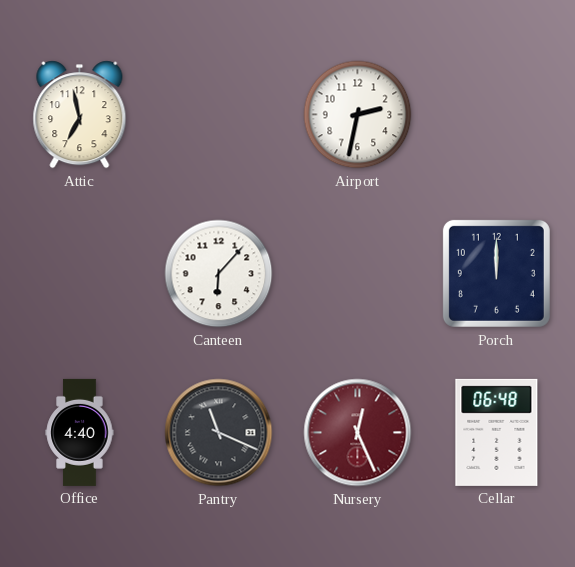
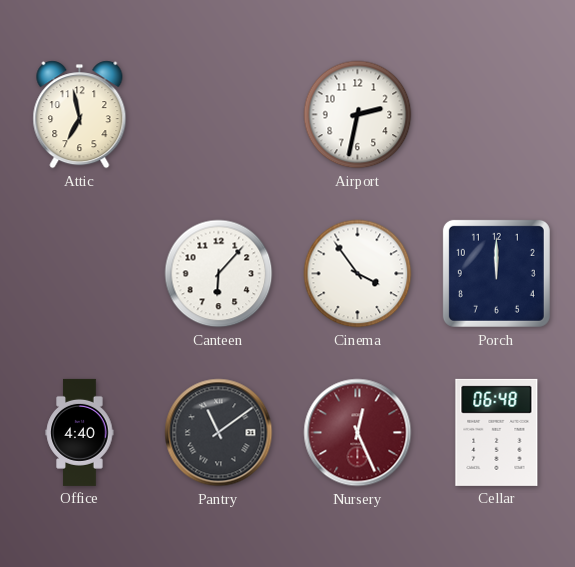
Cinema: none -> 3:54 (358, 274)
Pantry: 11:19 -> 11:09 (219, 433)
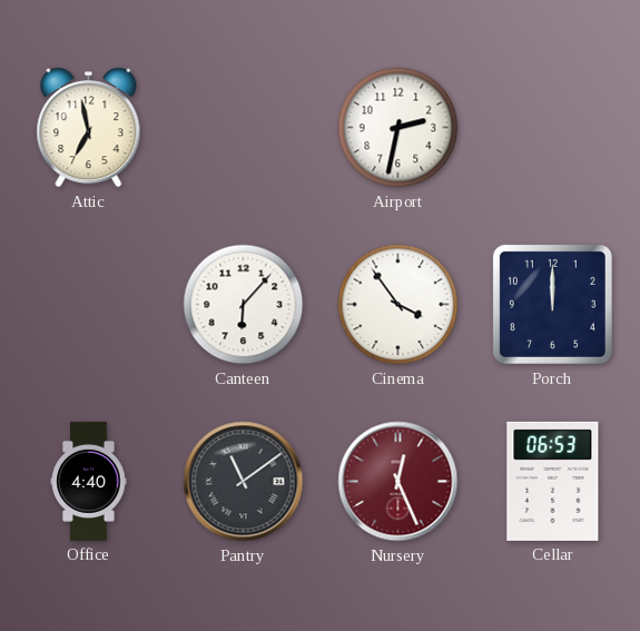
Cellar: 06:48 -> 06:53 (553, 481)
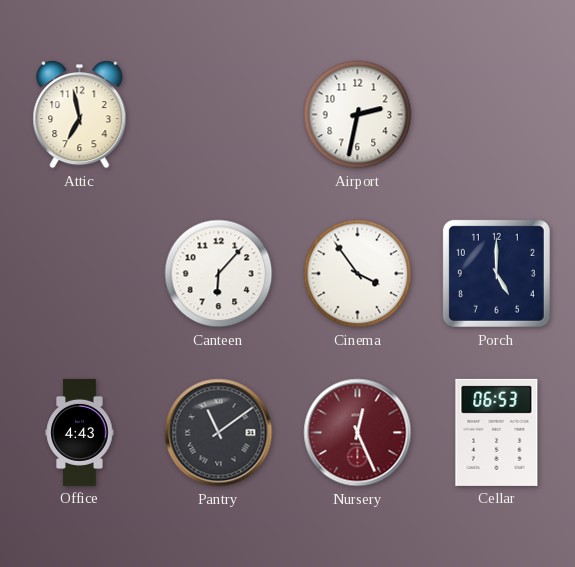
Porch: 12:00 -> 5:00 (496, 273)
Office: 4:40 -> 4:43 (80, 432)
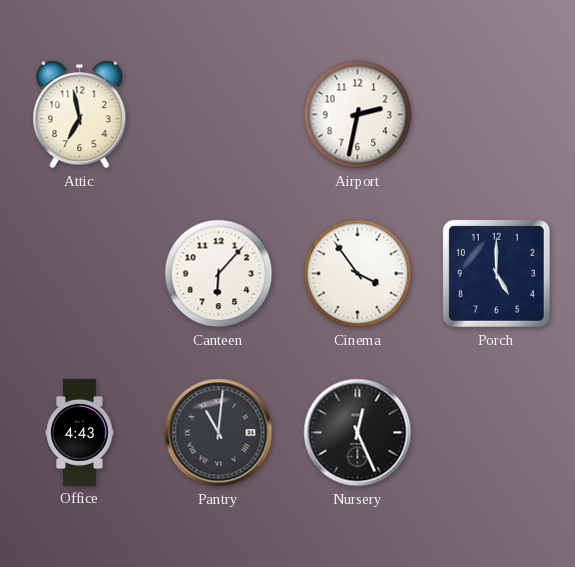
Pantry: 11:09 -> 11:01 (219, 433)
Nursery dial: burgundy -> black (358, 433)
Cellar: 06:53 -> none (497, 432)
